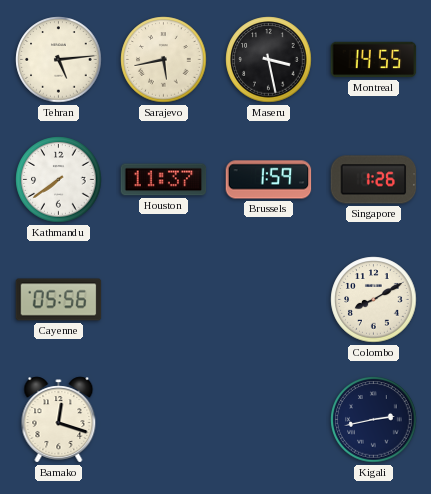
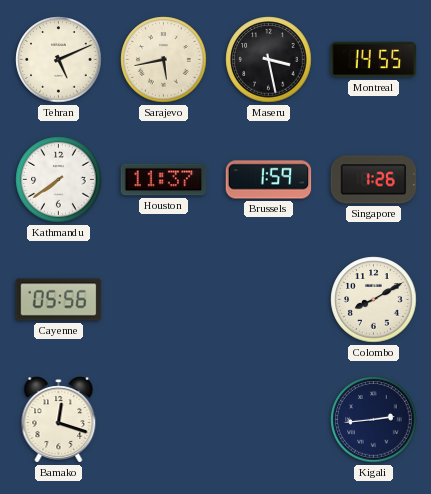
Tehran: 5:14 -> 5:11 (59, 60)
Kigali: 2:43 -> 2:44 (374, 420)
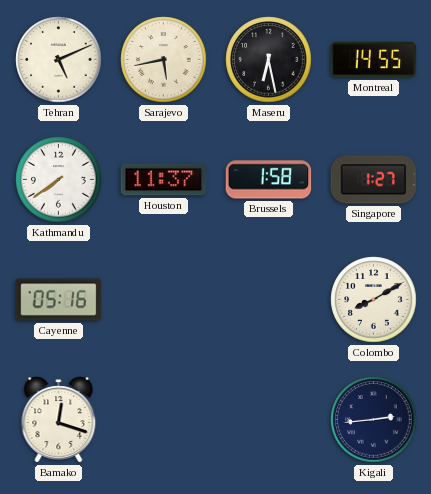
Maseru: 3:28 -> 6:28 (269, 60)
Brussels: 1:59 -> 1:58 (269, 180)
Singapore: 1:26 -> 1:27 (374, 180)
Cayenne: 05:56 -> 05:16 (59, 300)
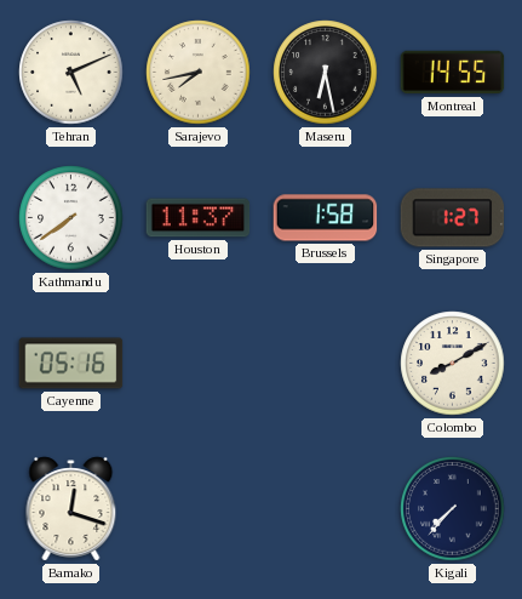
Sarajevo: 5:43 -> 7:43 (199, 73)
Kigali: 2:44 -> 7:37 (453, 509)
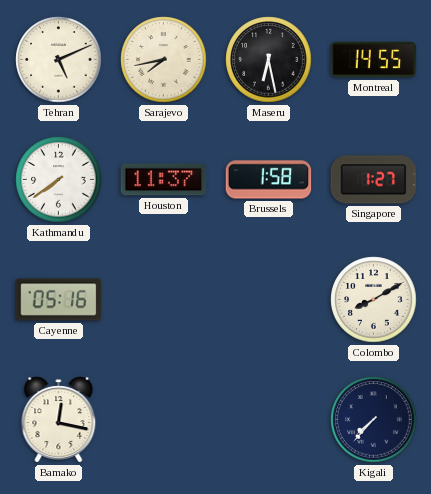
Bamako: 12:18 -> 12:17 (59, 420)
